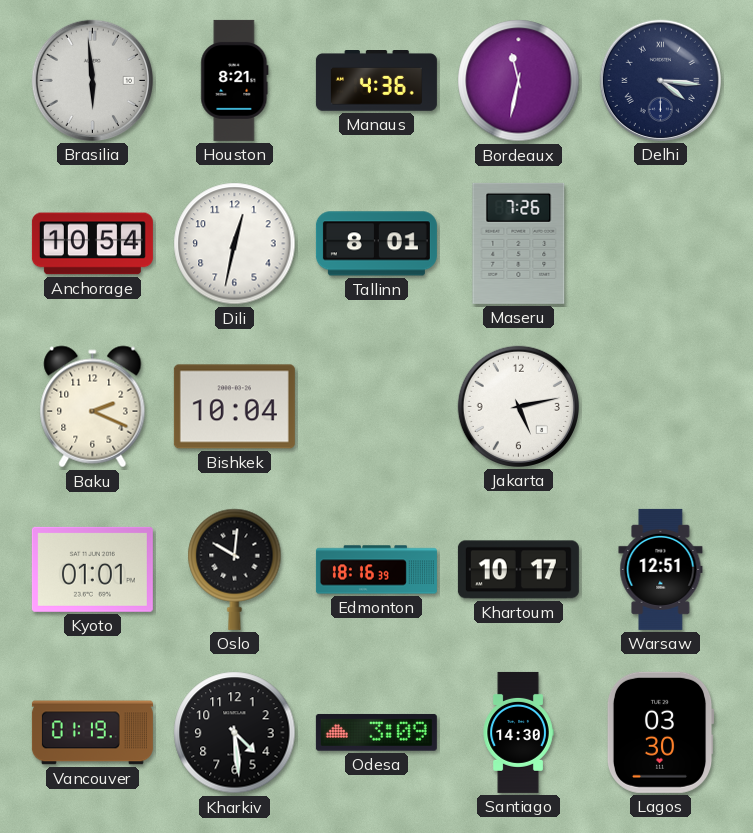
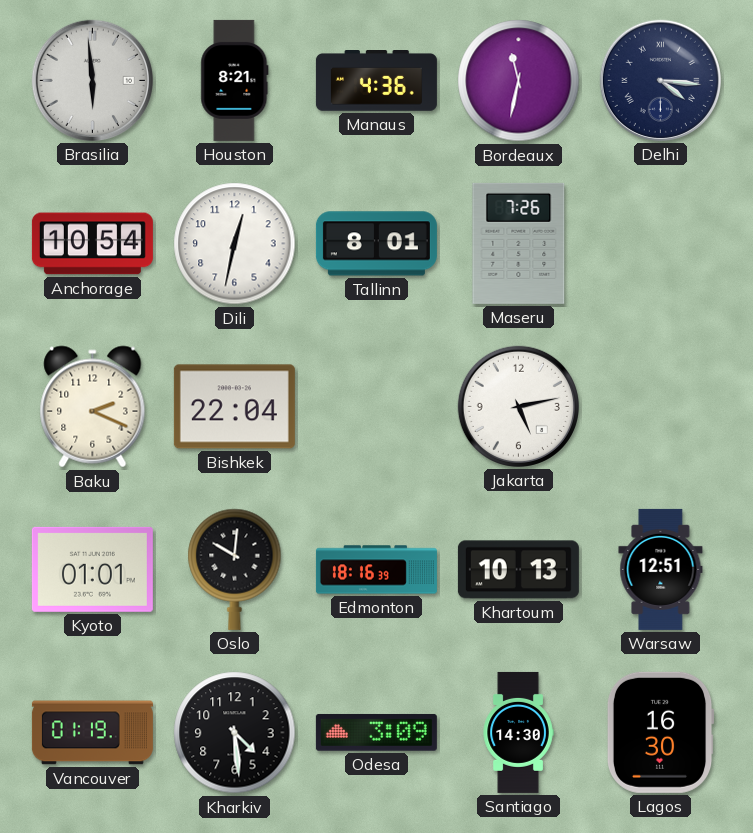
Bishkek: 10:04 -> 22:04 (234, 407)
Khartoum: 10:17 -> 10:13 (518, 570)
Lagos: 03:30 -> 16:30 (660, 732)
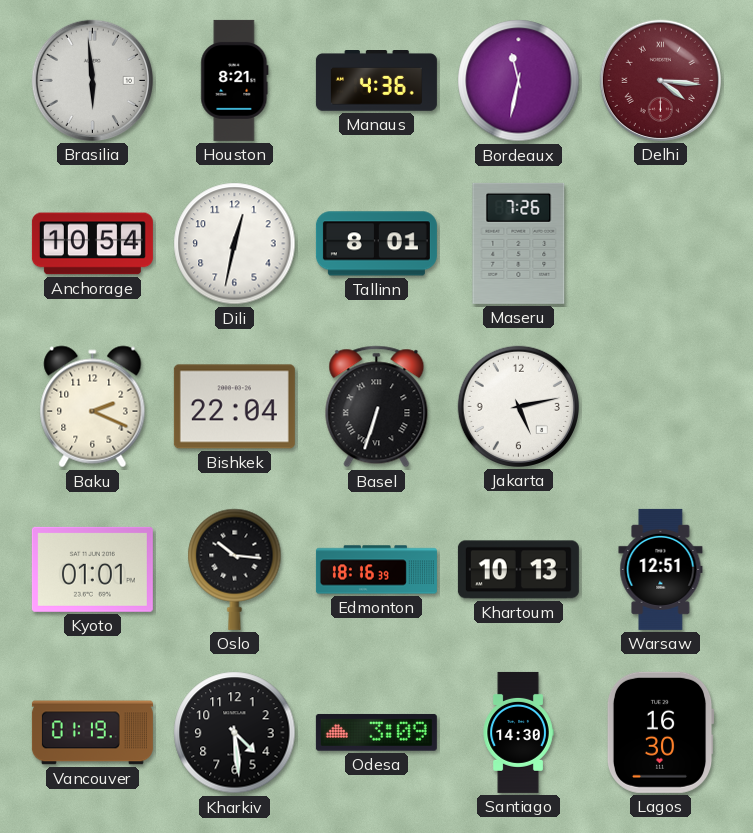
Delhi dial: navy -> burgundy (660, 80)
Basel: none -> 6:33 (377, 407)
Oslo: 10:01 -> 10:16 (235, 569)
